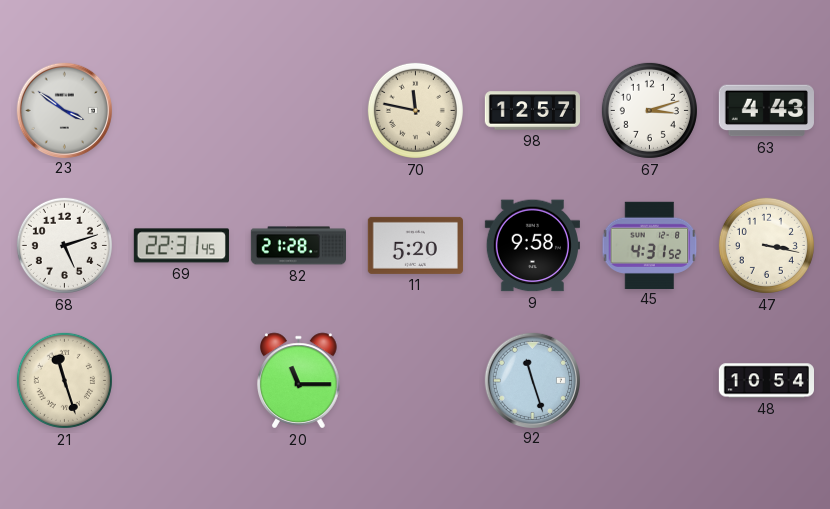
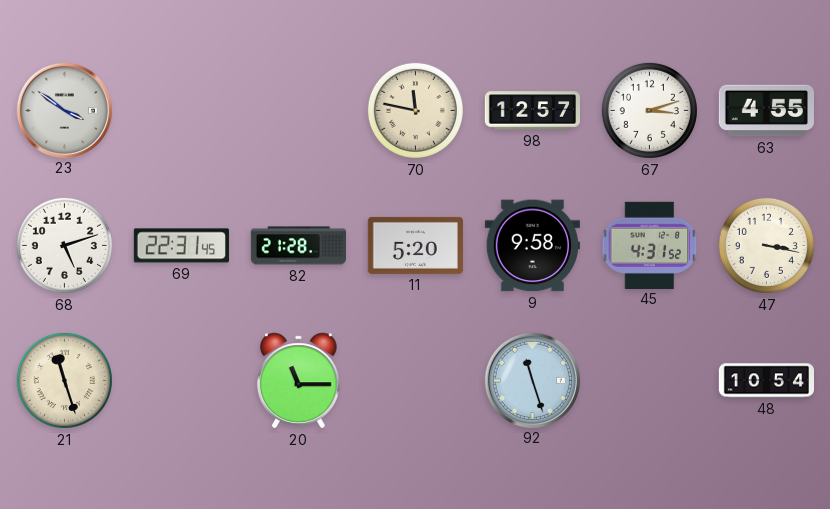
63: 4:43 -> 4:55 (766, 111)
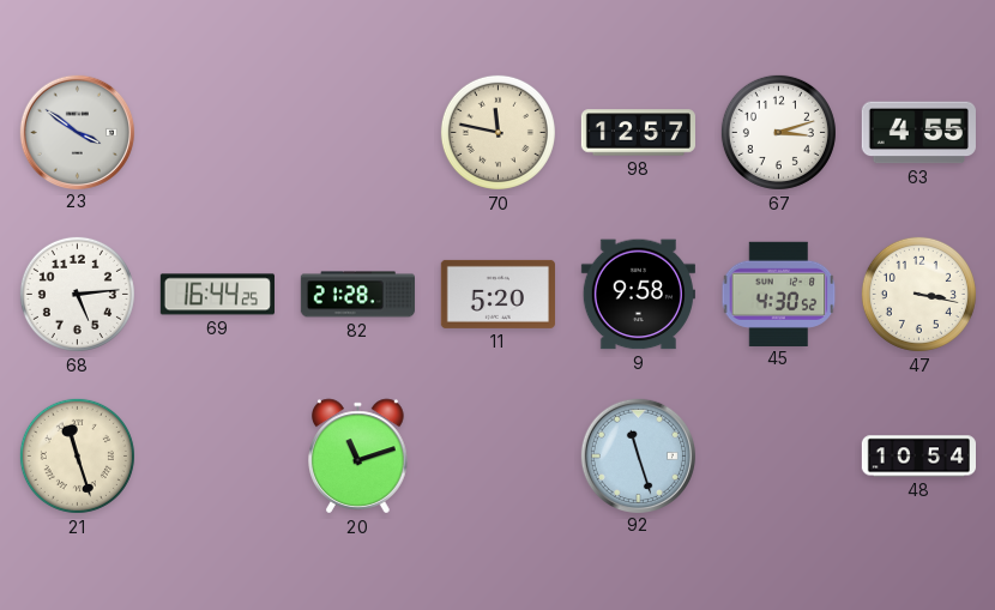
68: 5:12 -> 5:14 (77, 294)
69: 22:31 -> 16:44 (217, 295)
45: 4:31 -> 4:30 (779, 294)
20: 11:15 -> 11:12 (358, 457)
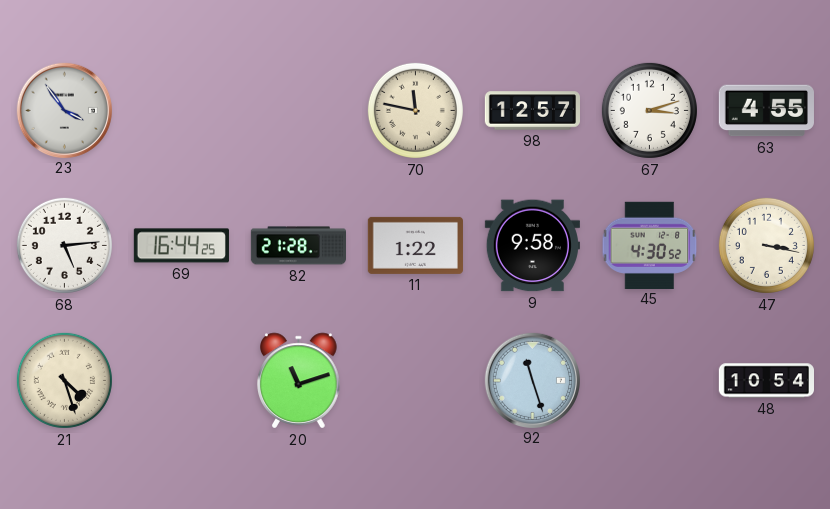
23: 3:51 -> 3:54 (64, 110)
11: 5:20 -> 1:22 (415, 245)
21: 11:27 -> 4:27 (64, 380)
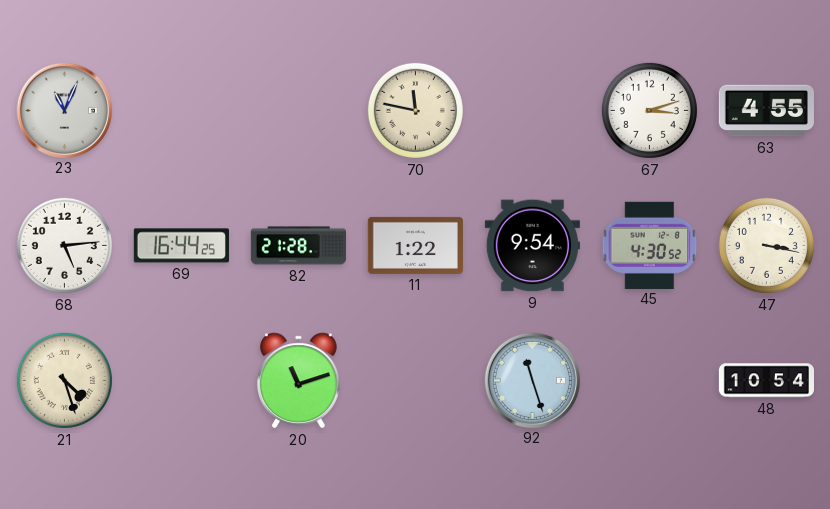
23: 3:54 -> 11:04 (64, 110)
98: 12:57 -> none (532, 111)
9: 9:58 -> 9:54 (532, 246)
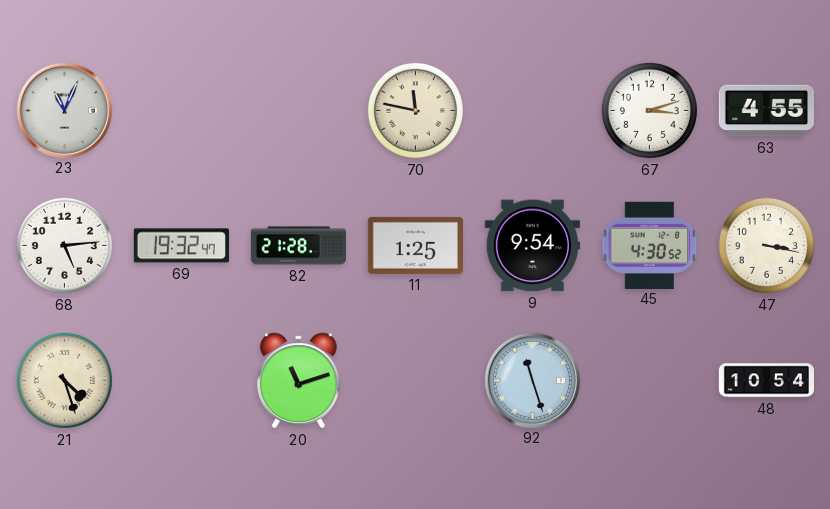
69: 16:44 -> 19:32 (181, 246)
11: 1:22 -> 1:25 (415, 245)
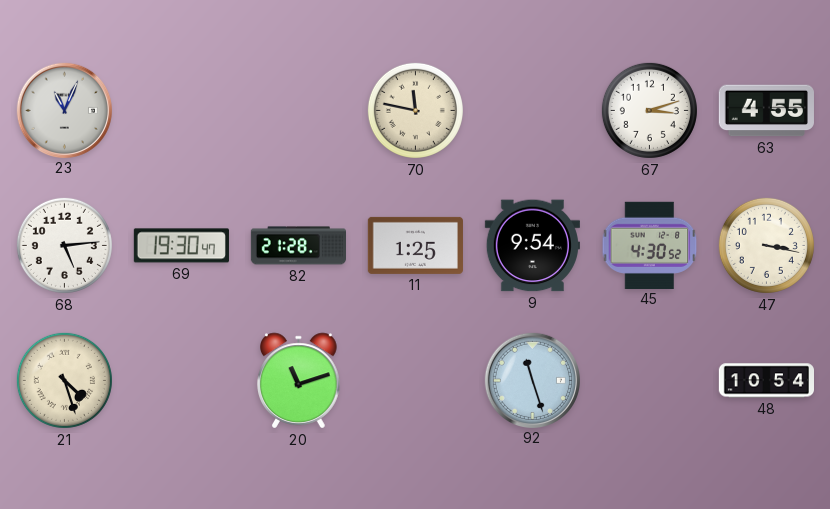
69: 19:32 -> 19:30 (181, 246)
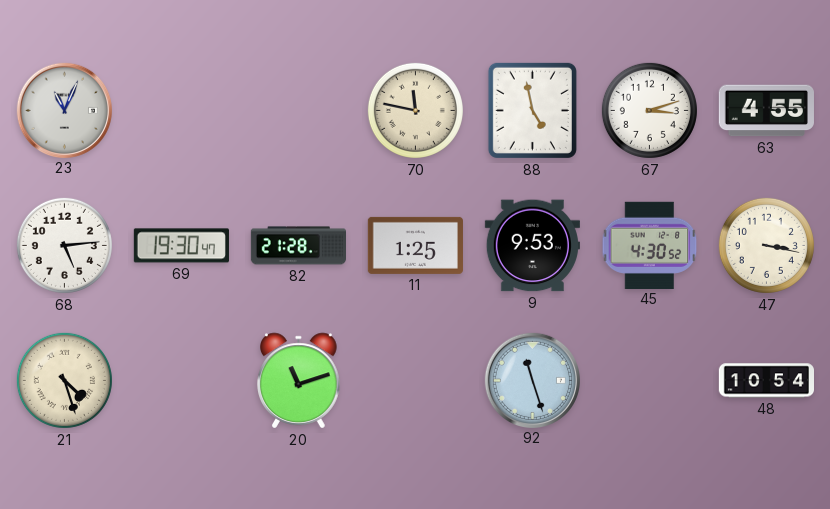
88: none -> 4:58 (532, 110)
9: 9:54 -> 9:53 (532, 246)
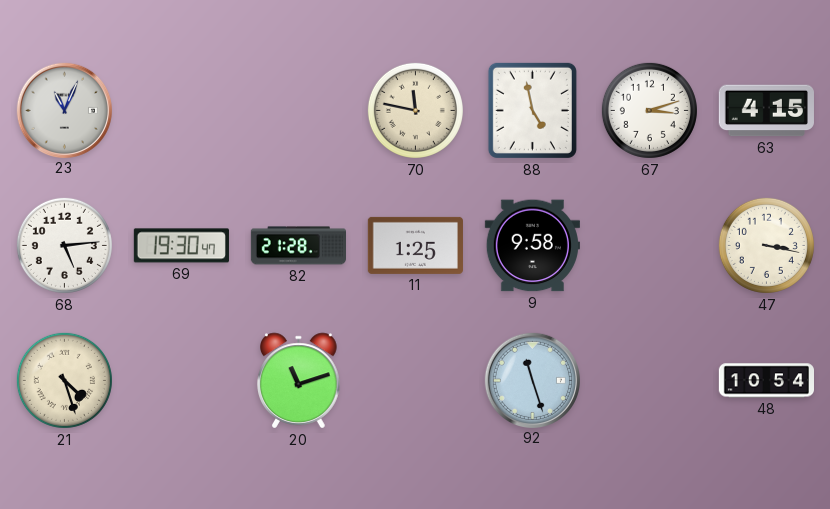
63: 4:55 -> 4:15 (766, 111)
9: 9:53 -> 9:58 (532, 246)
45: 4:30 -> none (650, 245)
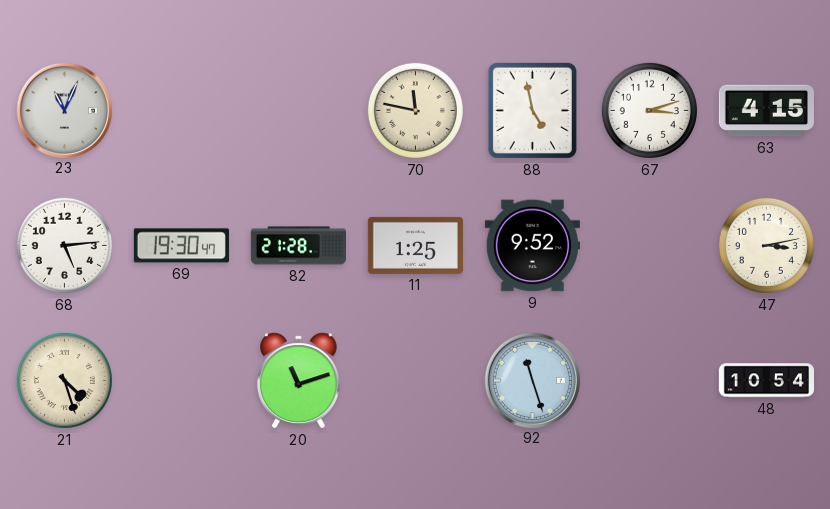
9: 9:58 -> 9:52 (532, 246)
47: 3:17 -> 3:13 (766, 245)
